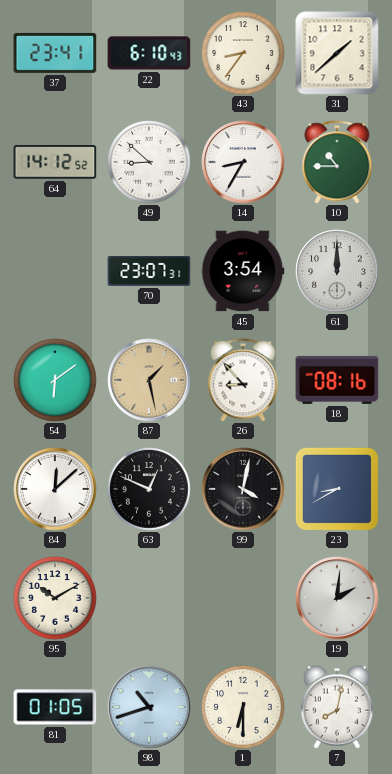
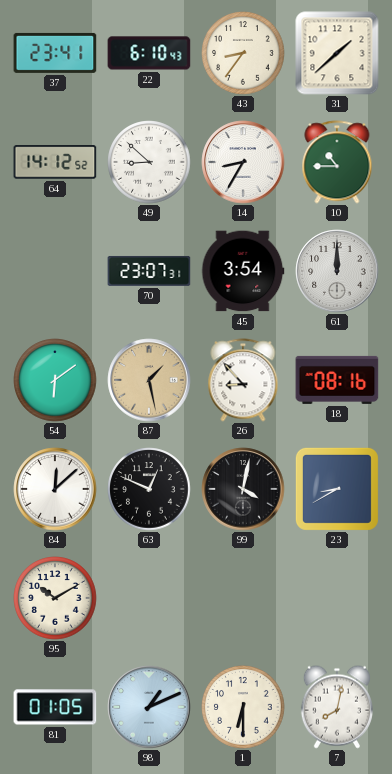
19: 2:01 -> none (337, 598)
98: 10:42 -> 1:11 (149, 707)
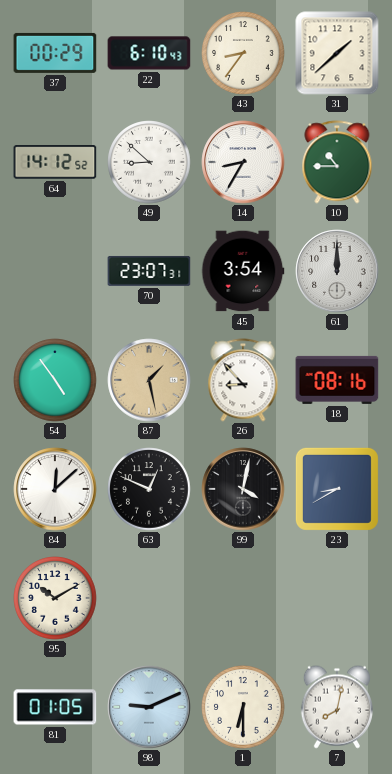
37: 23:41 -> 00:29 (55, 53)
54: 6:09 -> 4:54 (55, 380)
98: 1:11 -> 9:11 (149, 707)
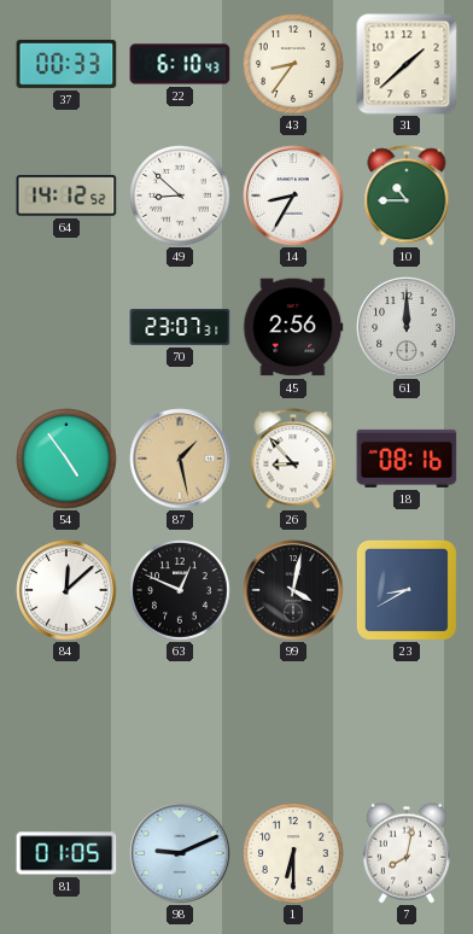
37: 00:29 -> 00:33 (66, 64)
45: 3:54 -> 2:56 (293, 327)
95: 10:10 -> none (55, 598)
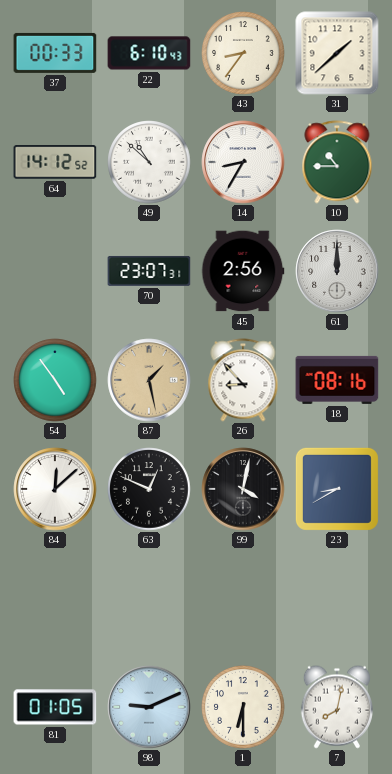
49: 8:52 -> 10:52 (149, 162)
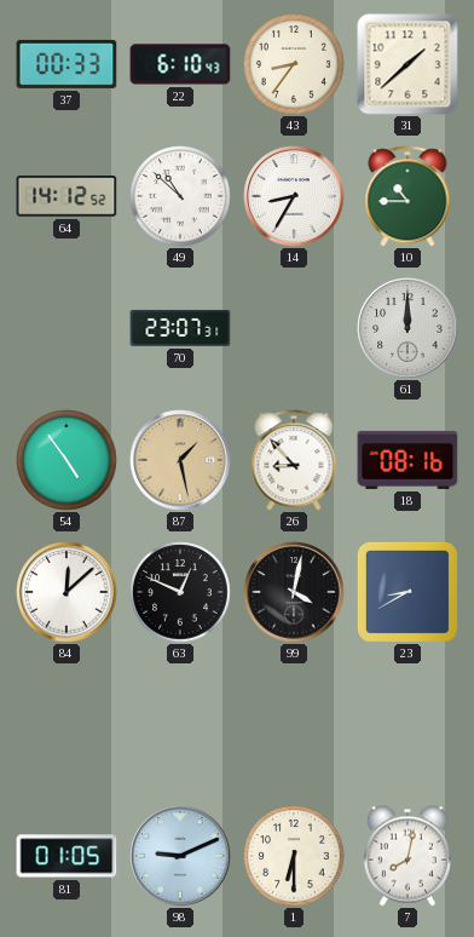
45: 2:56 -> none (243, 271)
